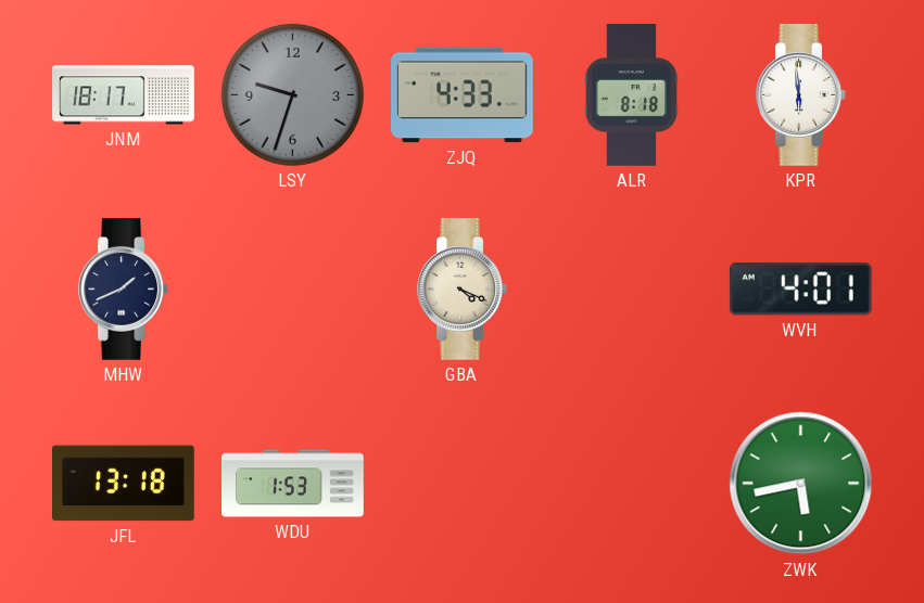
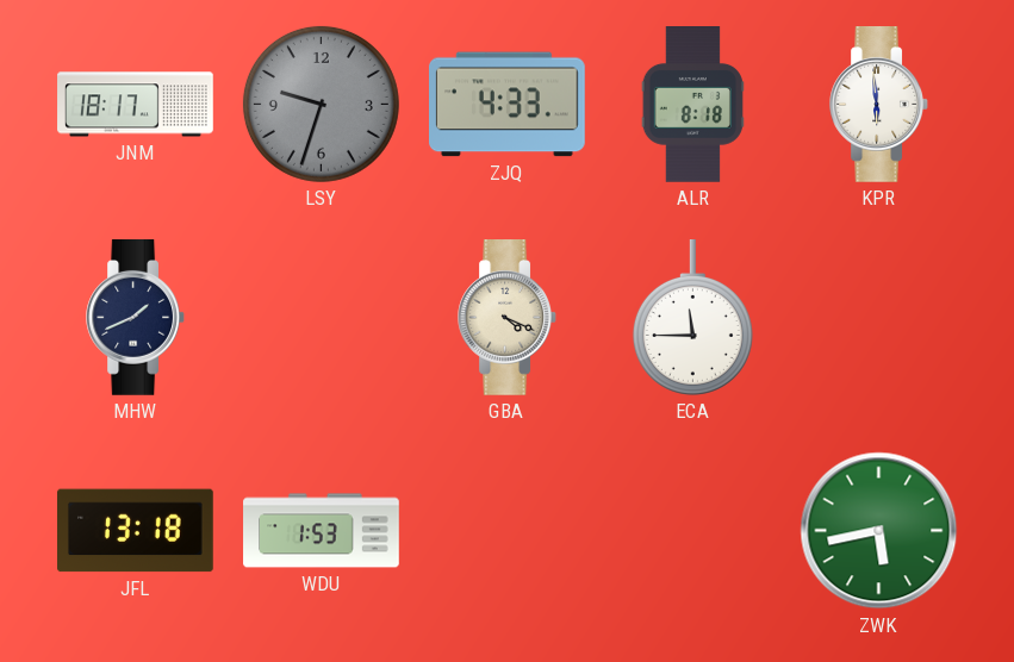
ECA: none -> 11:45 (692, 318)
WVH: 4:01 -> none (800, 290)
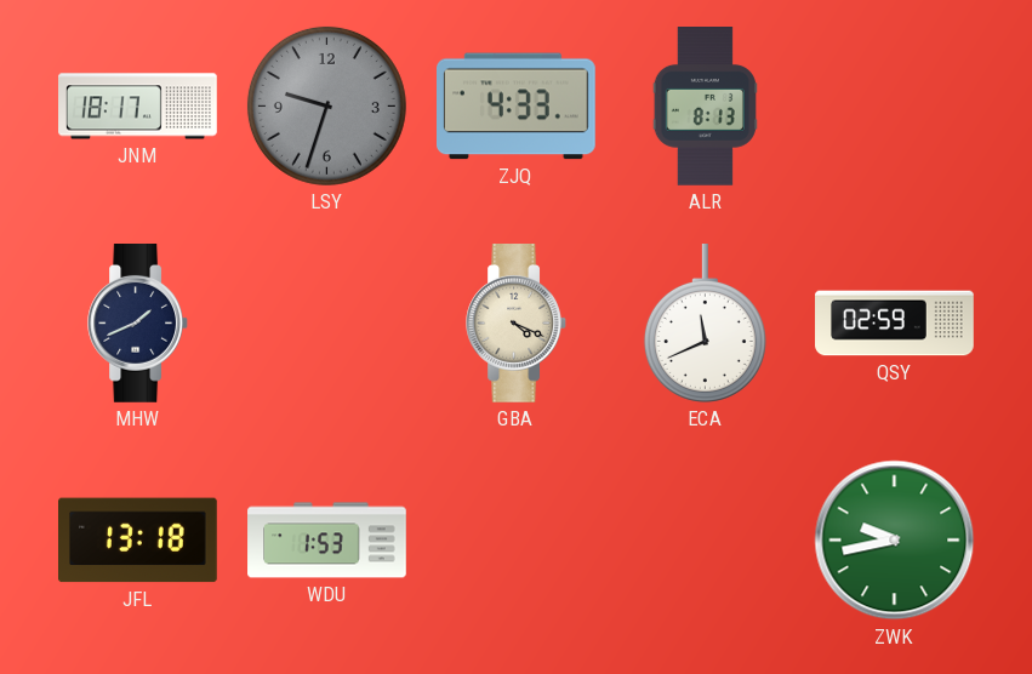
ALR: 8:18 -> 8:13 (705, 107)
KPR: 5:59 -> none (878, 105)
ECA: 11:45 -> 11:41 (705, 324)
QSY: none -> 02:59 (895, 324)
ZWK: 5:43 -> 9:43 (895, 541)
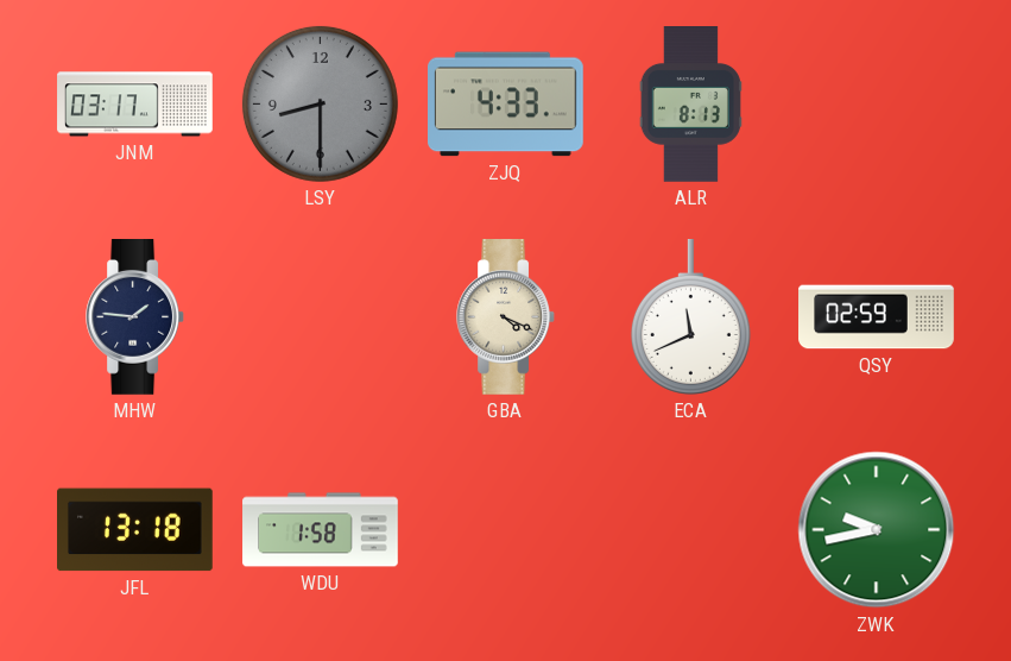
JNM: 18:17 -> 03:17 (135, 105)
LSY: 9:33 -> 8:30 (320, 103)
MHW: 1:41 -> 1:46 (134, 317)
WDU: 1:53 -> 1:58 (321, 530)
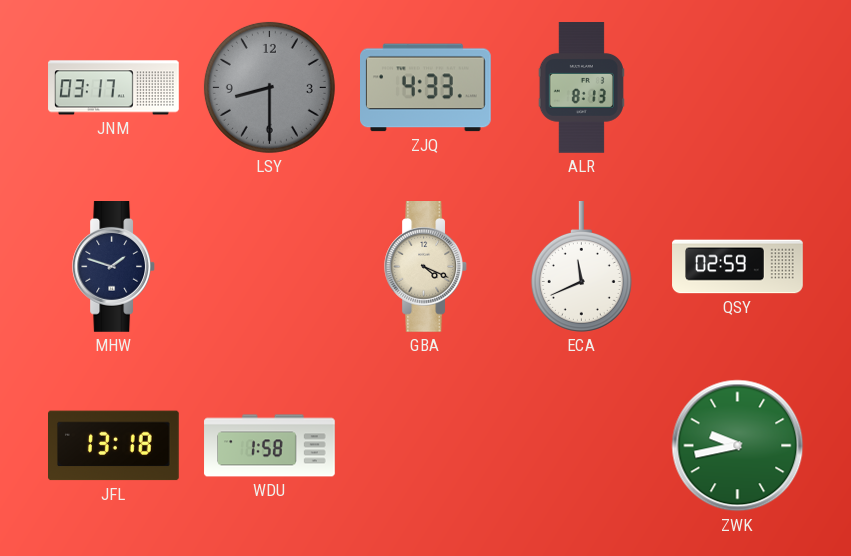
MHW: 1:46 -> 1:48 (113, 267)
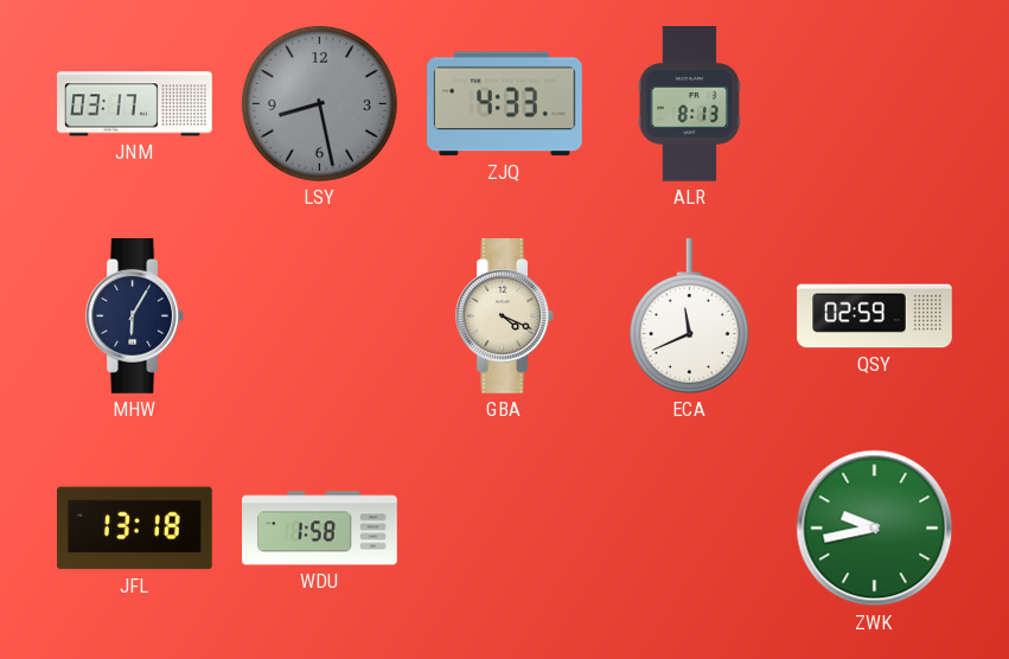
LSY: 8:30 -> 8:28 (319, 103)
MHW: 1:48 -> 6:05 (134, 316)
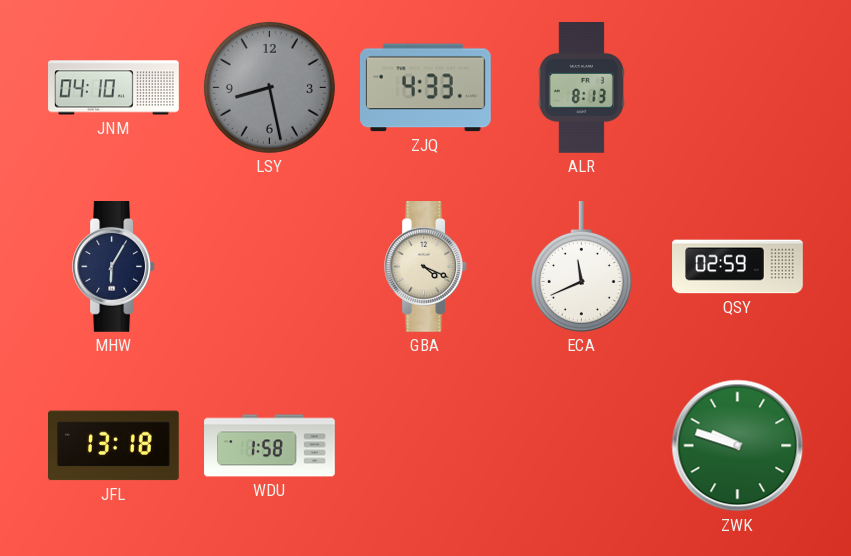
JNM: 03:17 -> 04:10 (114, 88)
ZWK: 9:43 -> 9:48 (738, 446)
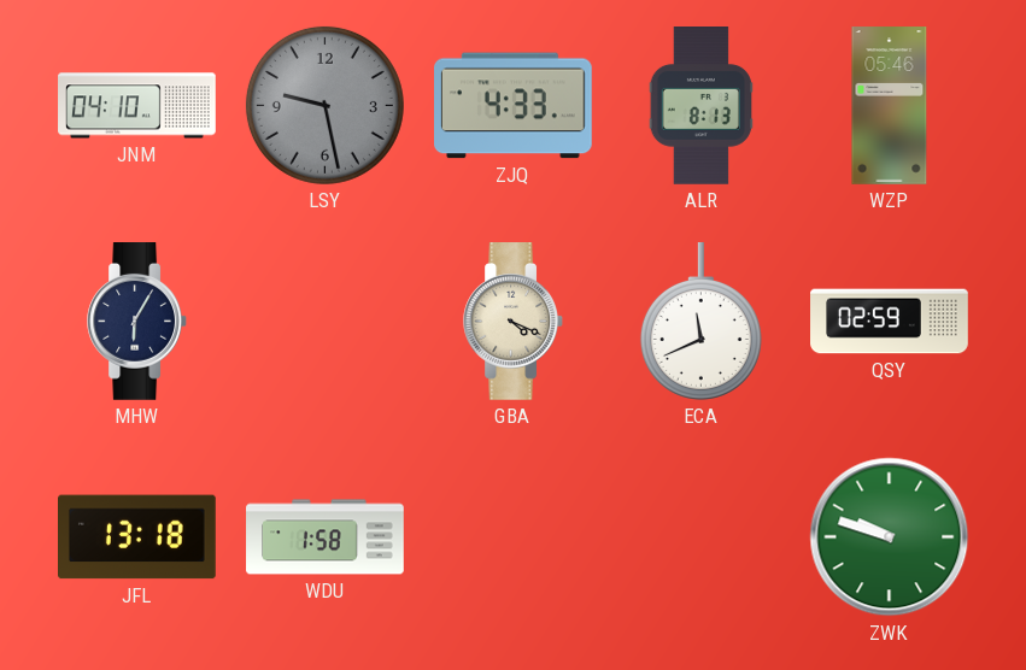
LSY: 8:28 -> 9:28 (324, 105)
WZP: none -> 05:46 (890, 106)
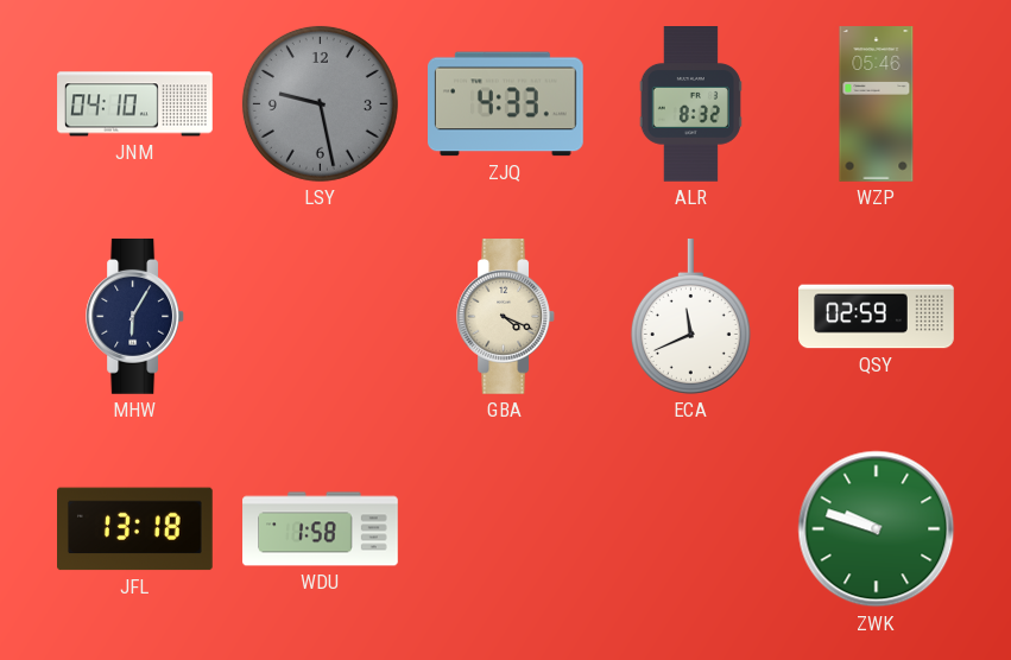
ALR: 8:13 -> 8:32 (690, 104)
